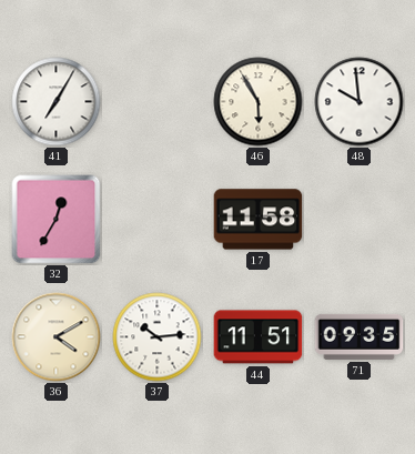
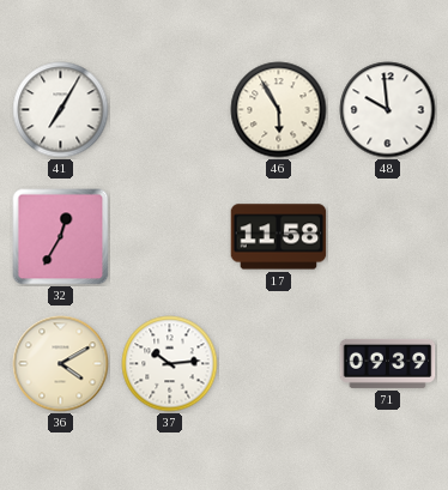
44: 11:51 -> none (259, 337)
71: 09:35 -> 09:39 (388, 363)
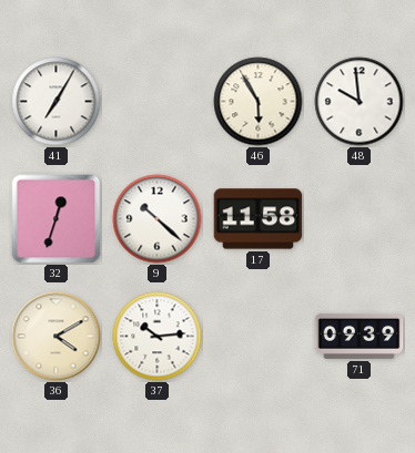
32: 12:35 -> 12:33 (57, 219)
9: none -> 10:22 (158, 219)
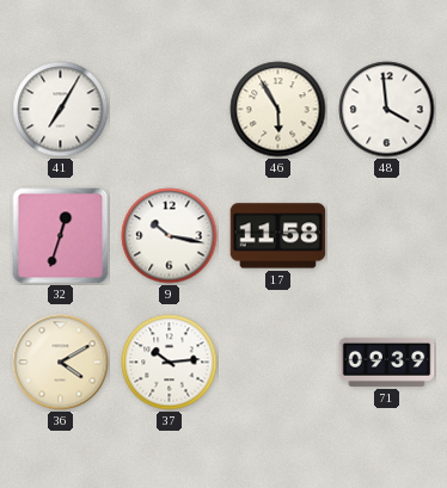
48: 9:59 -> 3:59 (387, 110)
9: 10:22 -> 10:17 (170, 236)
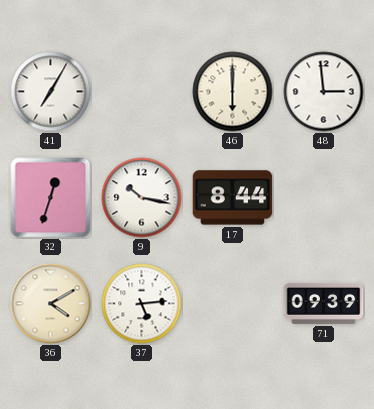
46: 5:55 -> 6:00 (233, 92)
48: 3:59 -> 2:59 (324, 92)
17: 11:58 -> 8:44 (233, 198)
37: 10:14 -> 5:14 (142, 304)
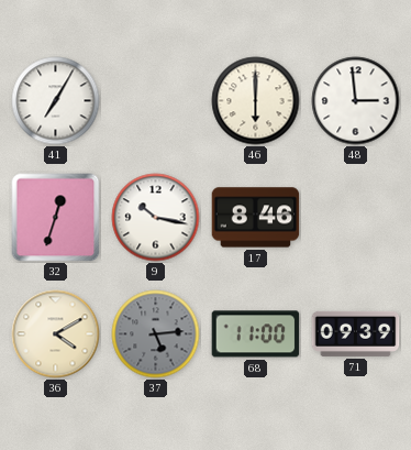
17: 8:44 -> 8:46 (256, 218)
37 dial: white -> grey (156, 334)
68: none -> 11:00 (256, 334)
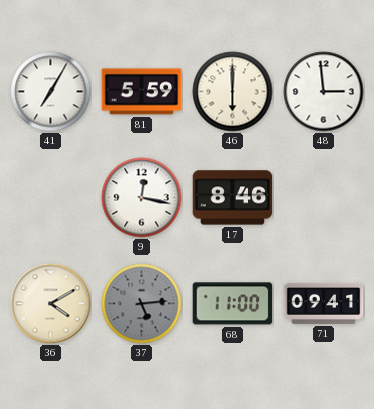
81: none -> 5:59 (142, 92)
32: 12:33 -> none (56, 218)
9: 10:17 -> 12:17 (142, 198)
71: 09:39 -> 09:41 (324, 303)
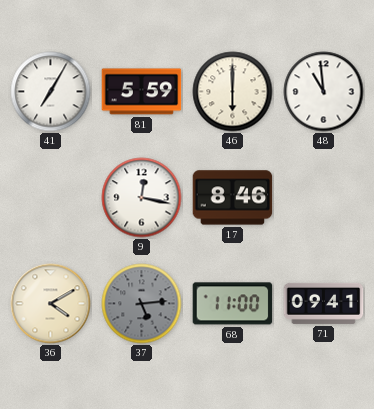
48: 2:59 -> 10:59 (324, 92)
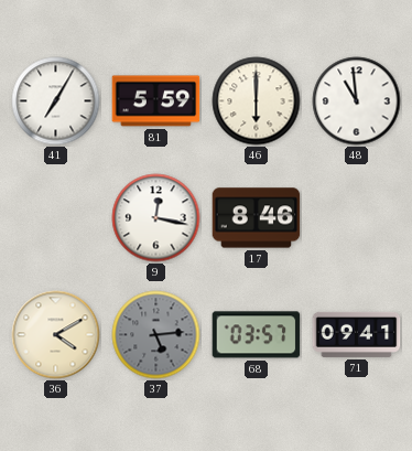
68: 11:00 -> 03:57 (257, 335)
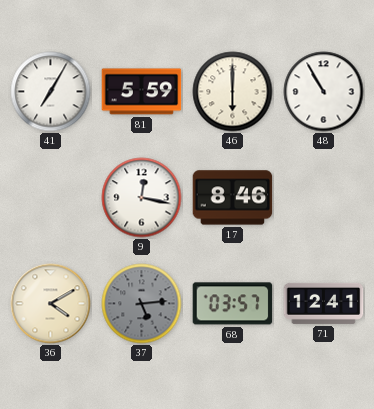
48: 10:59 -> 10:55 (324, 92)
71: 09:41 -> 12:41 (324, 303)
